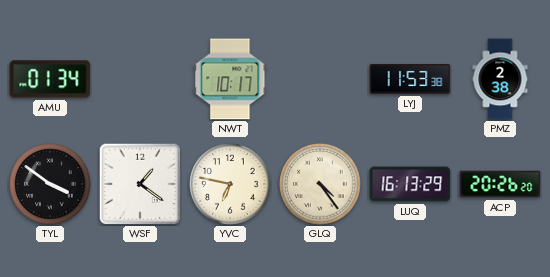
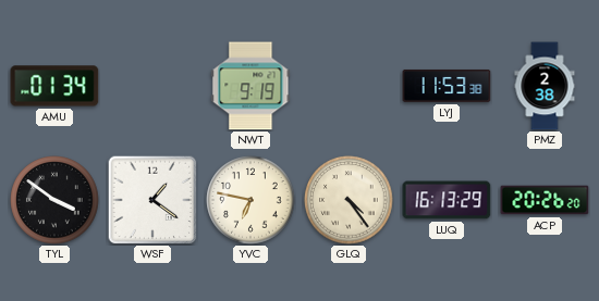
NWT: 10:17 -> 9:19 (250, 86)
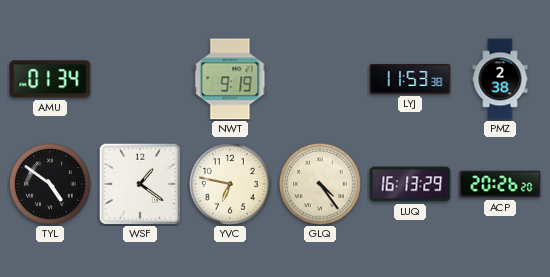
TYL: 3:51 -> 4:51 (50, 184)
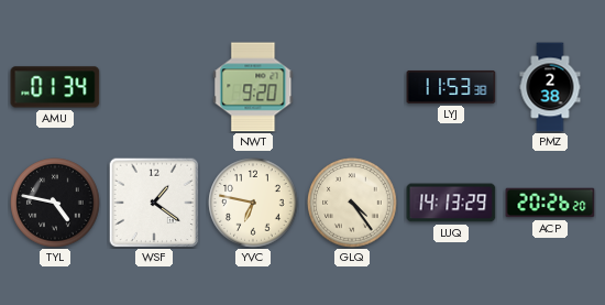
NWT: 9:19 -> 9:20 (253, 87)
TYL: 4:51 -> 4:47 (55, 203)
LUQ: 16:13 -> 14:13 (451, 203)
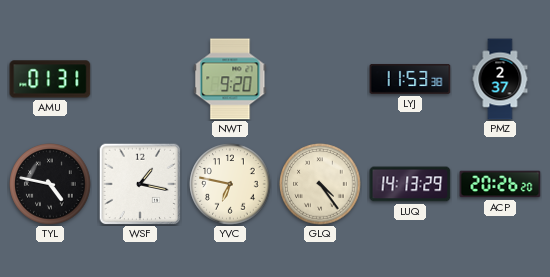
AMU: 01:34 -> 01:31 (50, 79)
PMZ: 2:38 -> 2:37 (500, 79)
WSF: 1:21 -> 1:17 (140, 184)
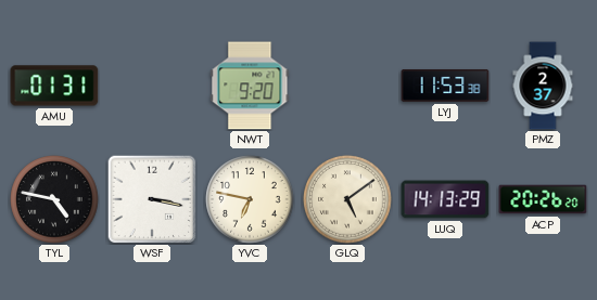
WSF: 1:17 -> 3:17 (152, 199)
GLQ: 4:24 -> 5:09 (347, 199)
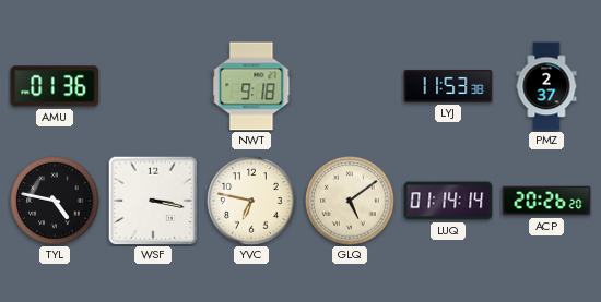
AMU: 01:31 -> 01:36 (55, 86)
NWT: 9:20 -> 9:18 (251, 86)
LUQ: 14:13 -> 01:14 (448, 201)
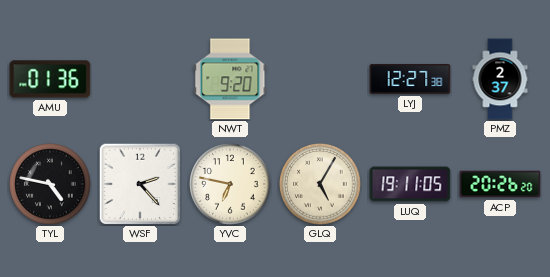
NWT: 9:18 -> 9:20 (230, 79)
LYJ: 11:53 -> 12:27 (410, 79)
WSF: 3:17 -> 2:23 (140, 184)
GLQ: 5:09 -> 5:05 (320, 184)
LUQ: 01:14 -> 19:11 (410, 184)
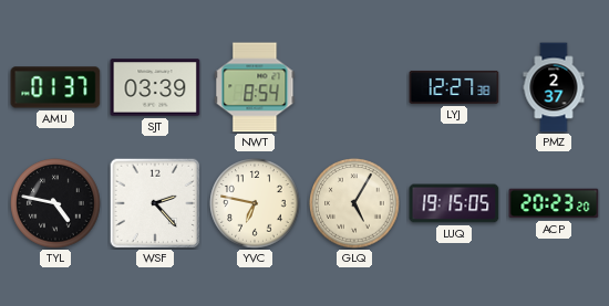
AMU: 01:36 -> 01:37 (55, 87)
SJT: none -> 03:39 (155, 87)
NWT: 9:20 -> 8:54 (255, 87)
LUQ: 19:11 -> 19:15 (454, 203)
ACP: 20:26 -> 20:23 (554, 203)
